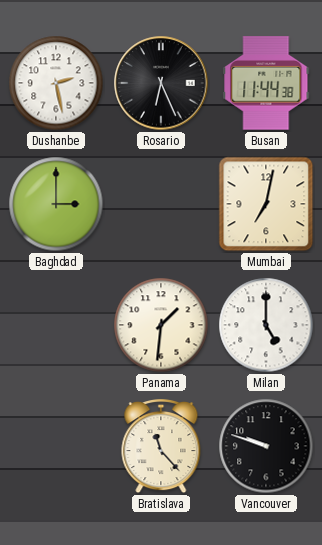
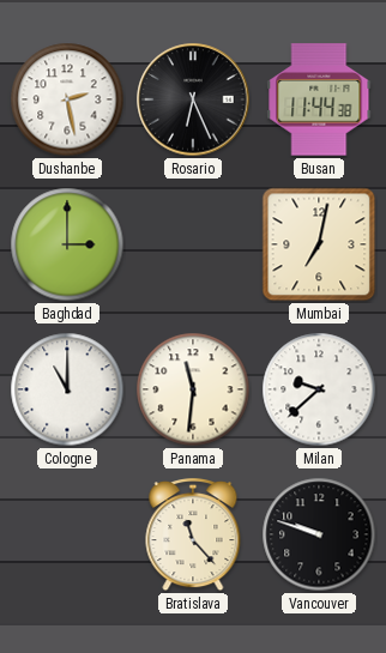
Cologne: none -> 11:00 (67, 389)
Panama: 1:31 -> 11:31 (193, 389)
Milan: 5:00 -> 9:38 (319, 389)
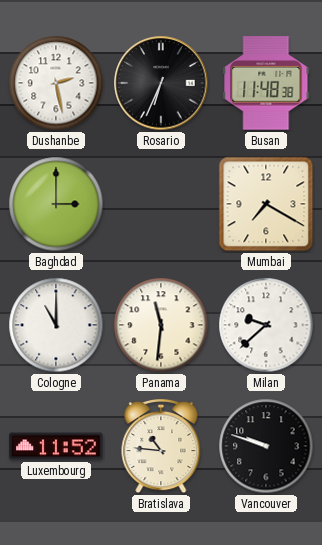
Rosario: 6:26 -> 6:34 (161, 83)
Busan: 11:44 -> 11:48 (266, 83)
Mumbai: 7:02 -> 7:20 (266, 204)
Luxembourg: none -> 11:52 (56, 446)
Bratislava: 11:23 -> 10:46 (161, 447)
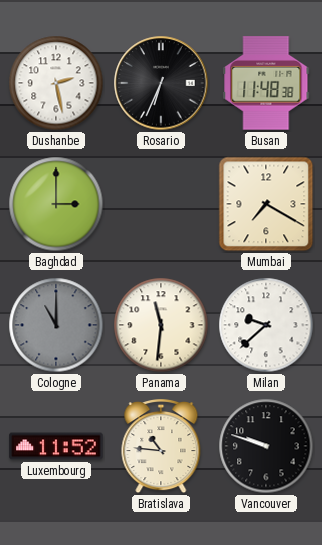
Cologne dial: white -> grey (56, 325)
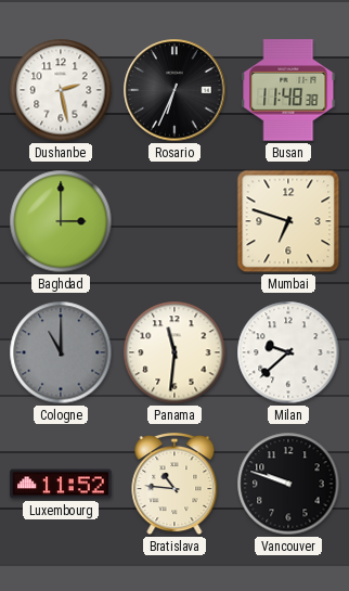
Mumbai: 7:20 -> 6:48 (288, 221)
